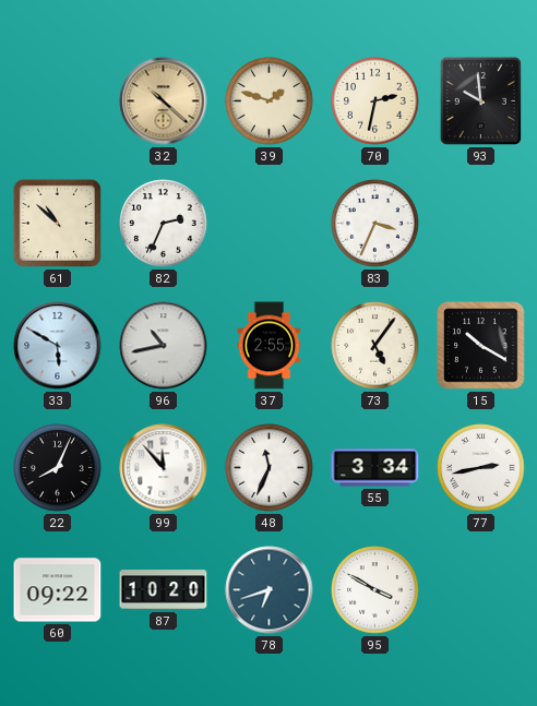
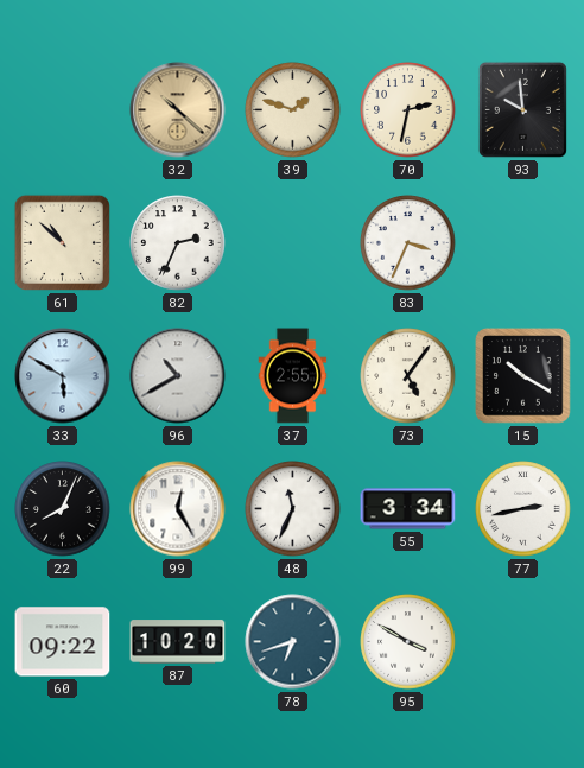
96: 10:43 -> 10:40 (178, 376)
99: 11:53 -> 12:25 (178, 509)
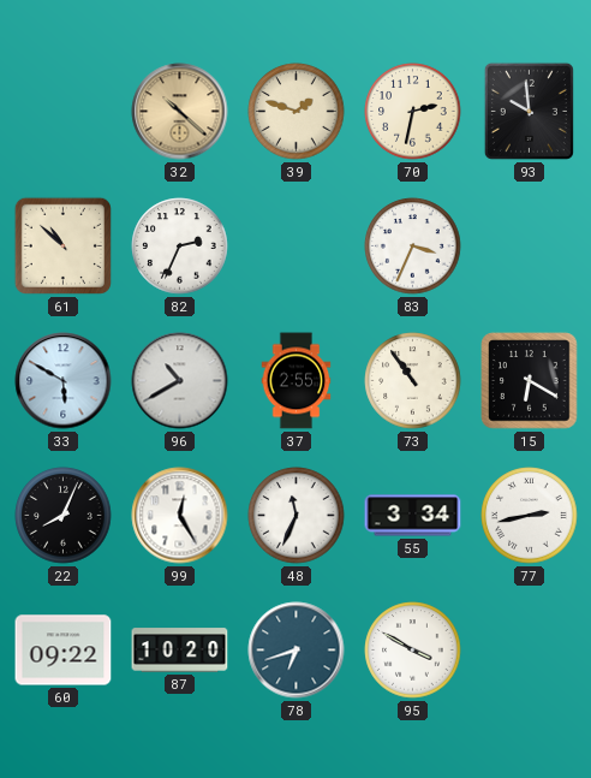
73: 5:06 -> 10:54 (413, 381)
15: 10:20 -> 6:20 (530, 381)
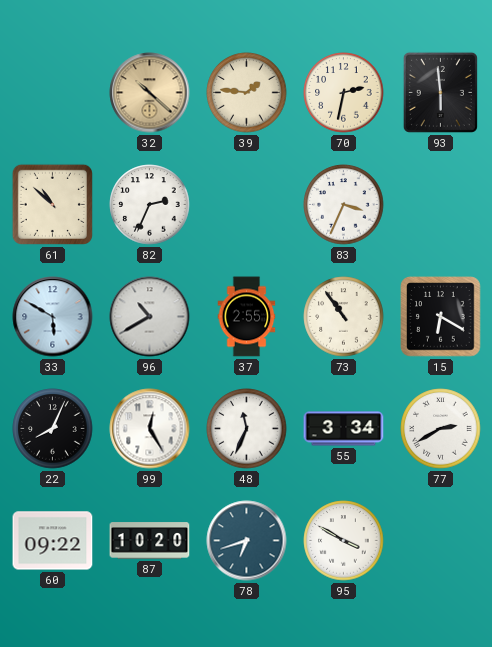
39: 1:48 -> 1:46 (247, 93)
93: 9:59 -> 5:59 (440, 92)
77: 2:43 -> 2:40 (441, 429)
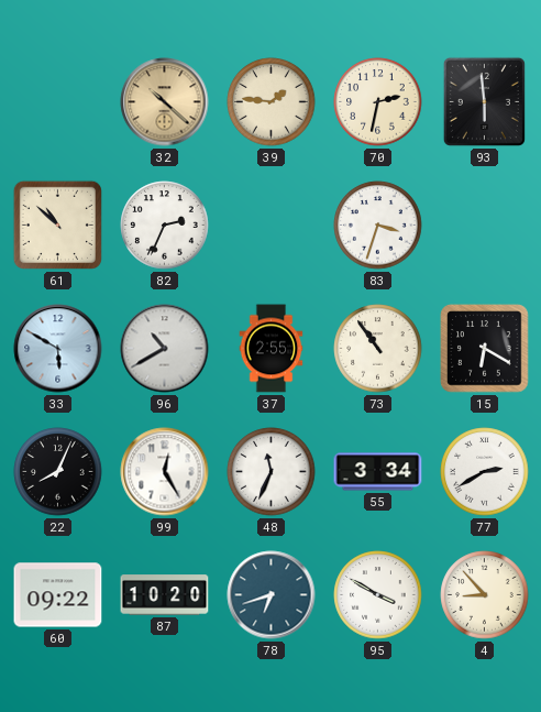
83: 3:34 -> 3:33 (378, 226)
4: none -> 8:53 (485, 595)
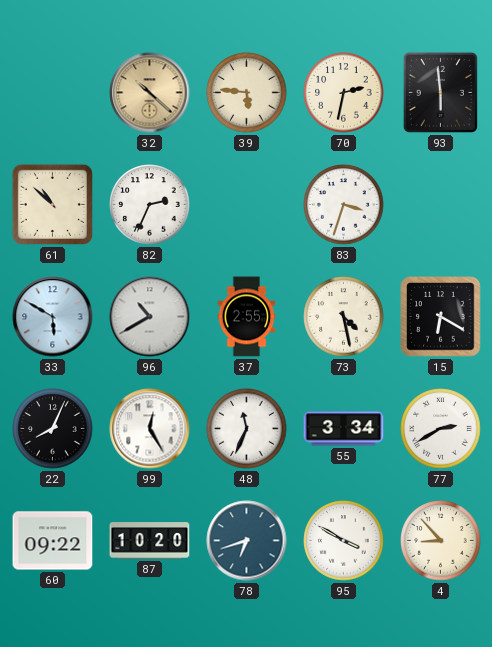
39: 1:46 -> 5:46 (247, 93)
73: 10:54 -> 4:28 (344, 317)
